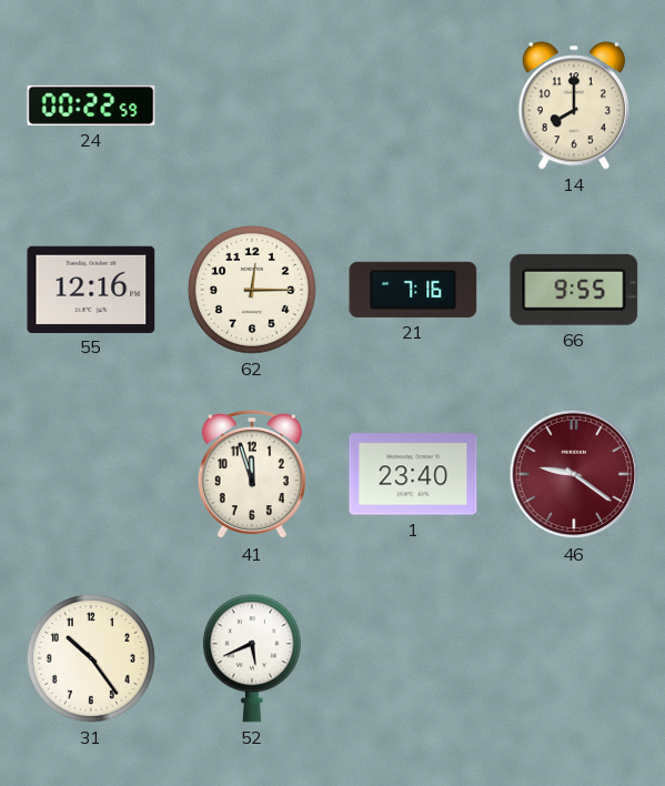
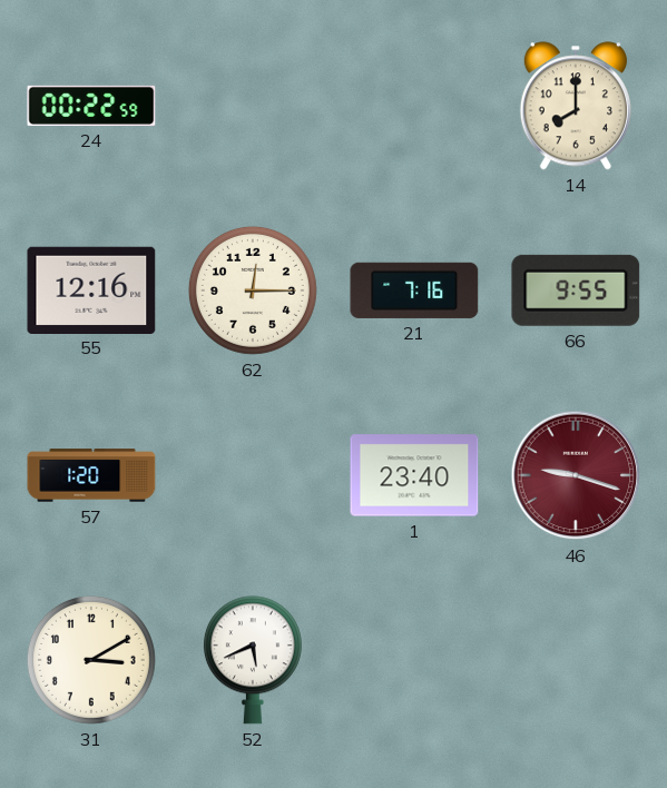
57: none -> 1:20 (91, 475)
41: 11:57 -> none (252, 474)
46: 9:21 -> 9:18 (576, 475)
31: 10:24 -> 3:10 (91, 660)
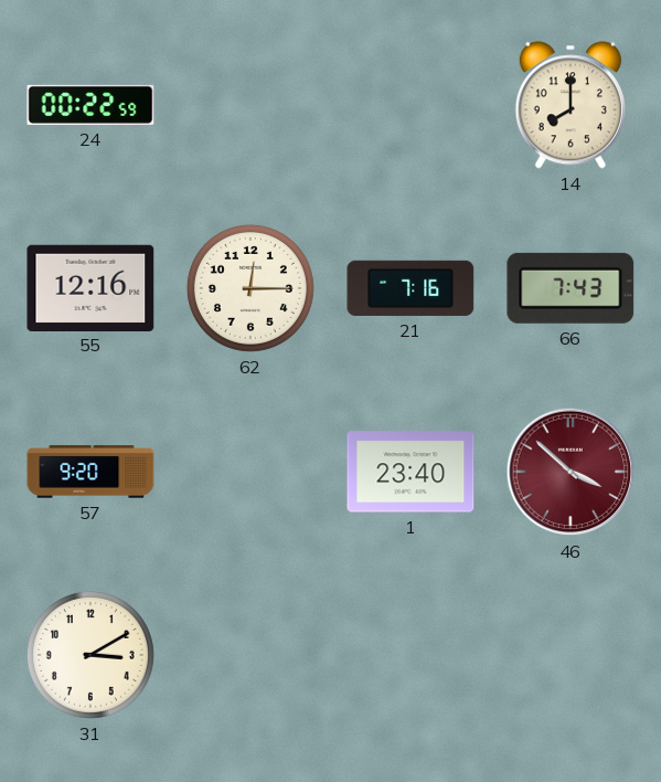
66: 9:55 -> 7:43 (571, 288)
57: 1:20 -> 9:20 (90, 472)
46: 9:18 -> 3:52 (571, 472)
52: 5:41 -> none (253, 660)
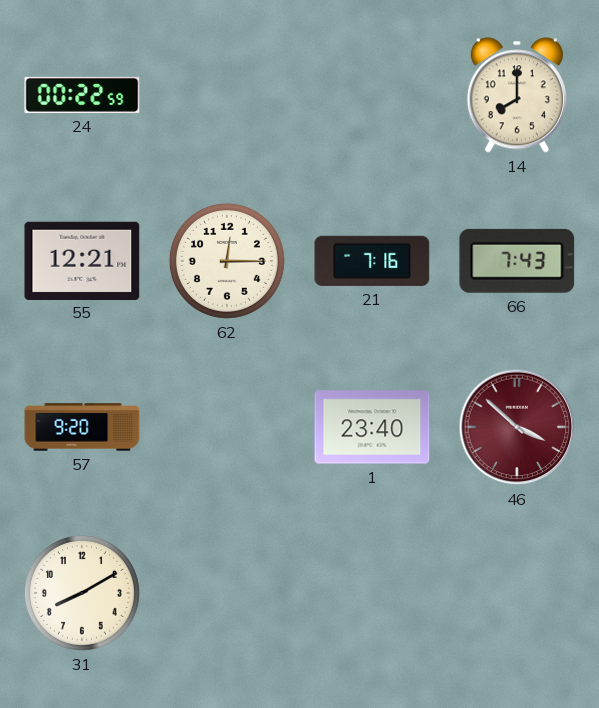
55: 12:16 -> 12:21 (82, 260)
31: 3:10 -> 8:10 (82, 593)
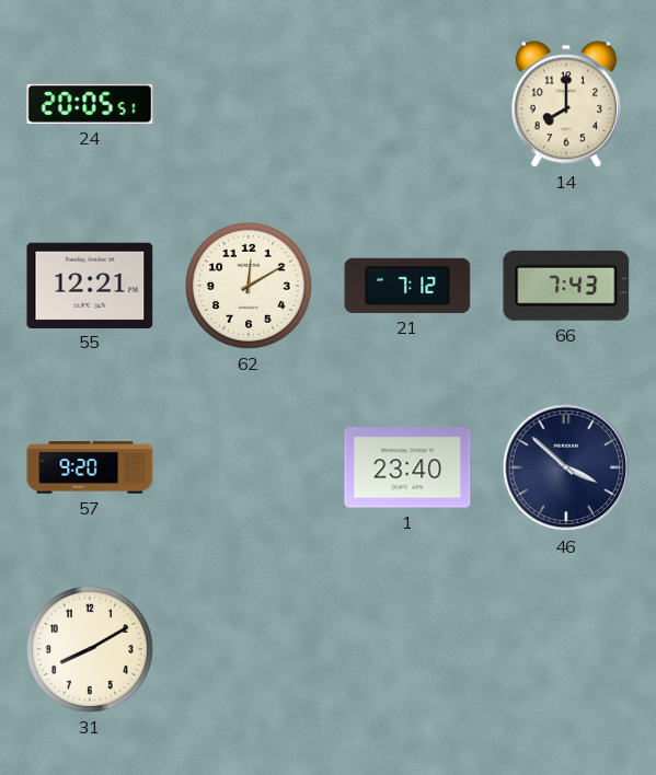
24: 00:22 -> 20:05 (90, 104)
62: 12:15 -> 12:10 (249, 286)
21: 7:16 -> 7:12 (407, 286)
46 dial: burgundy -> navy (566, 467)
